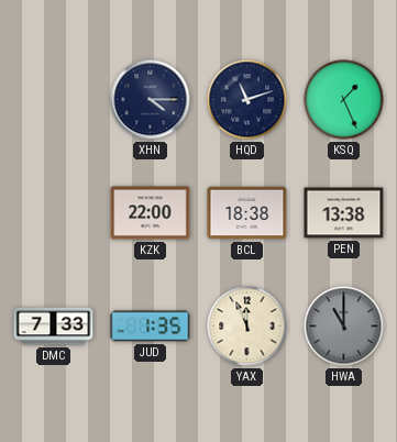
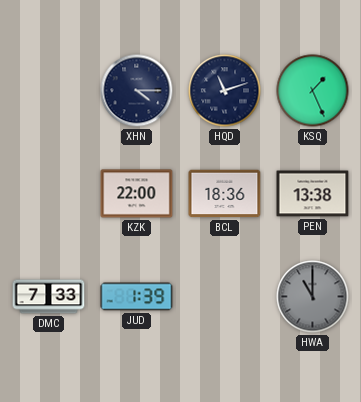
BCL: 18:38 -> 18:36 (225, 194)
JUD: 1:35 -> 1:39 (137, 297)
YAX: 11:56 -> none (247, 327)
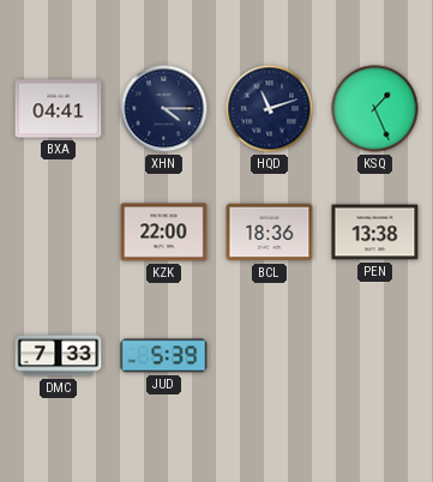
BXA: none -> 04:41 (59, 109)
JUD: 1:39 -> 5:39 (164, 356)
HWA: 11:00 -> none (313, 297)
